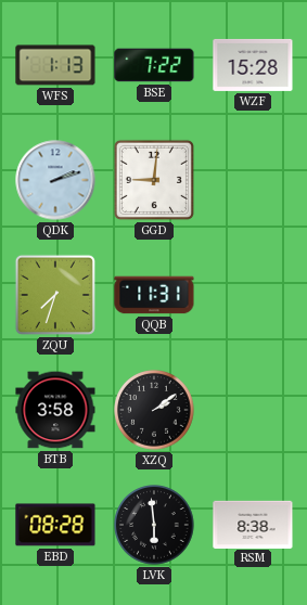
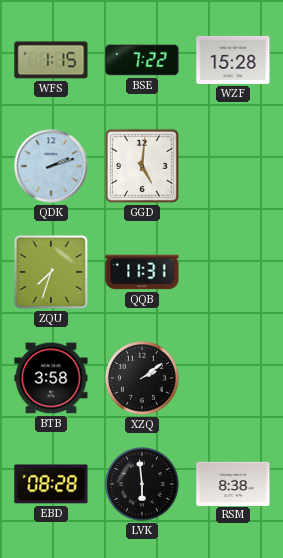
WFS: 1:13 -> 1:15 (51, 60)
GGD: 9:01 -> 5:01 (142, 166)
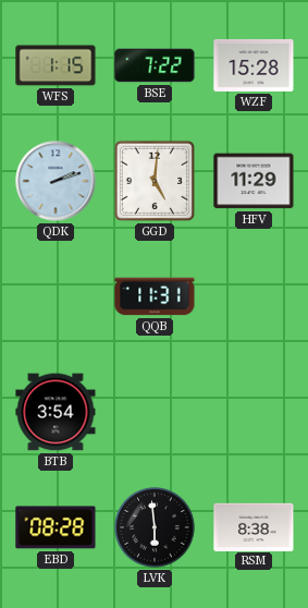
HFV: none -> 11:29 (254, 181)
ZQU: 7:33 -> none (51, 272)
BTB: 3:58 -> 3:54 (56, 412)
XZQ: 2:09 -> none (142, 378)
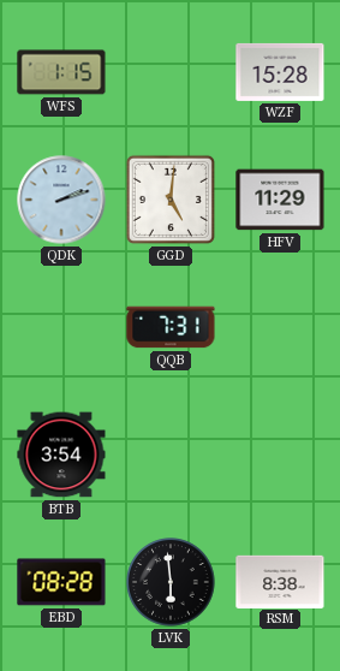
BSE: 7:22 -> none (155, 65)
QQB: 11:31 -> 7:31 (171, 327)
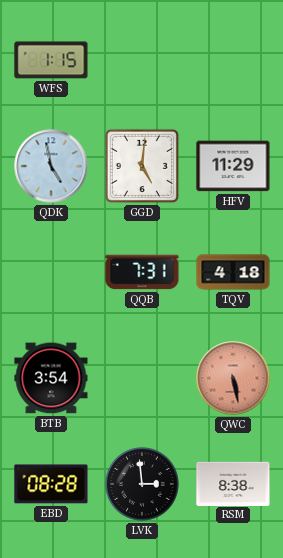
WZF: 15:28 -> none (280, 72)
QDK: 2:12 -> 4:58 (51, 166)
TQV: none -> 4:18 (233, 272)
QWC: none -> 5:28 (233, 378)
LVK: 5:59 -> 2:59 (142, 484)
